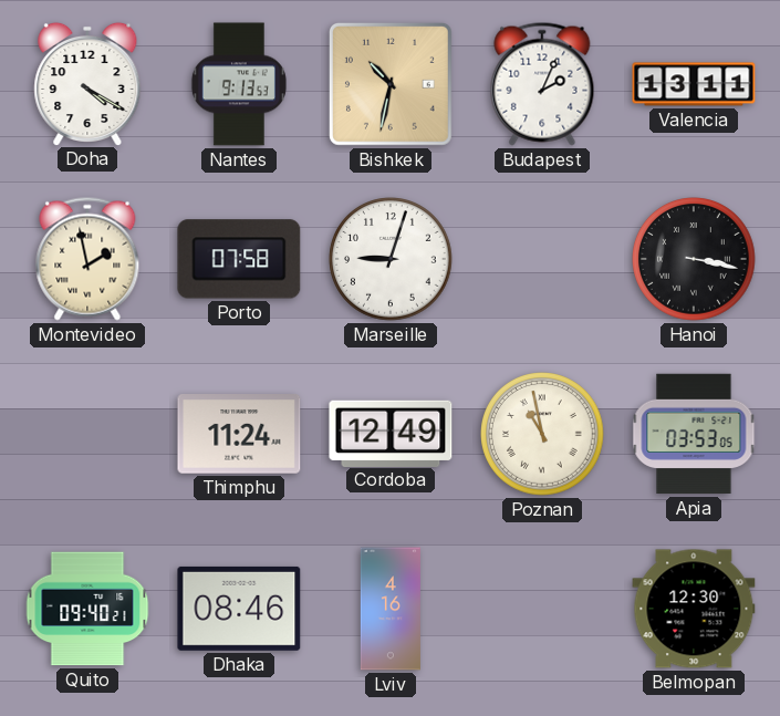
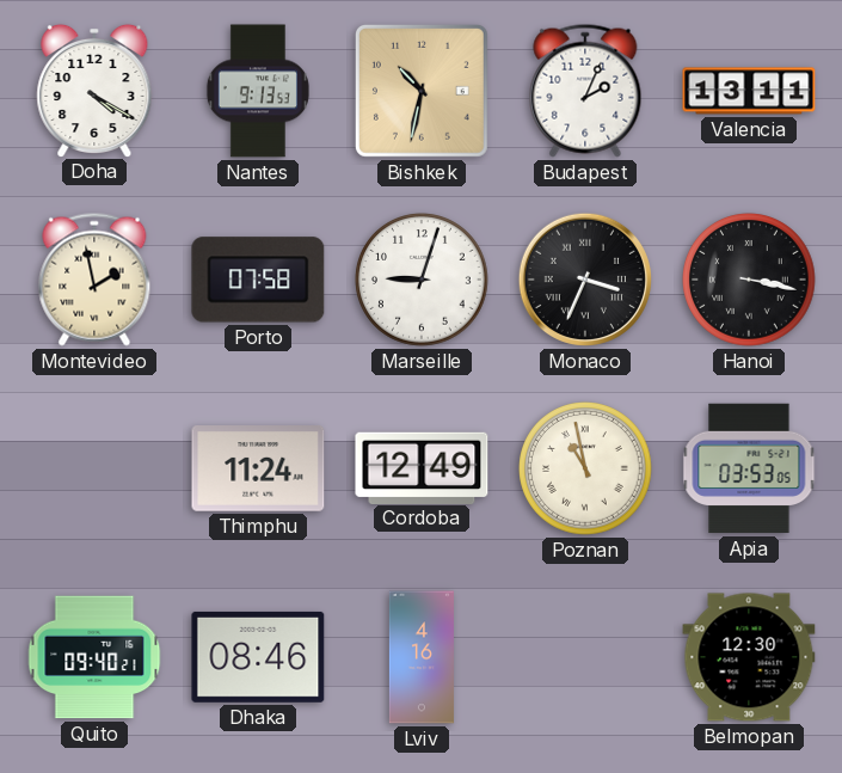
Monaco: none -> 3:34 (585, 280)
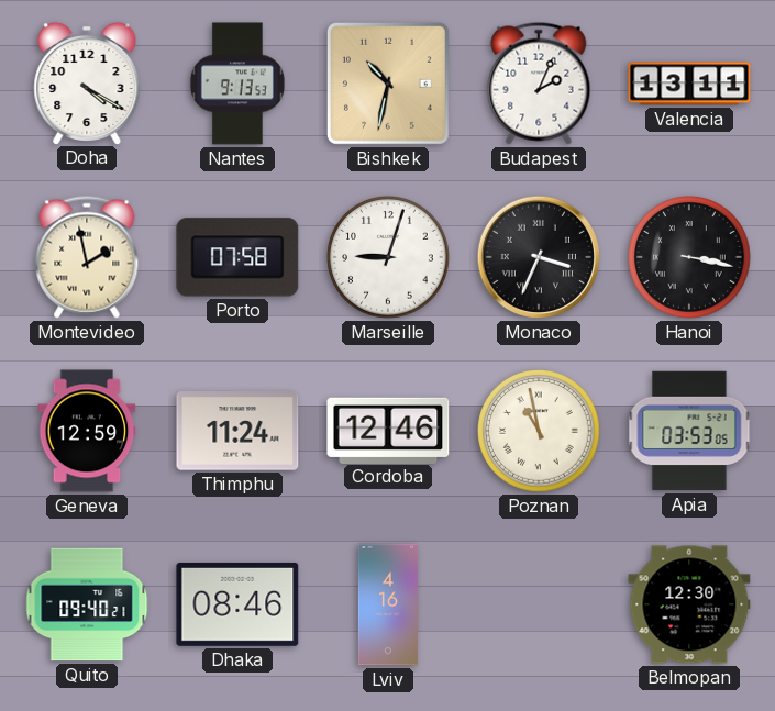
Geneva: none -> 12:59 (87, 431)
Cordoba: 12:49 -> 12:46 (388, 430)
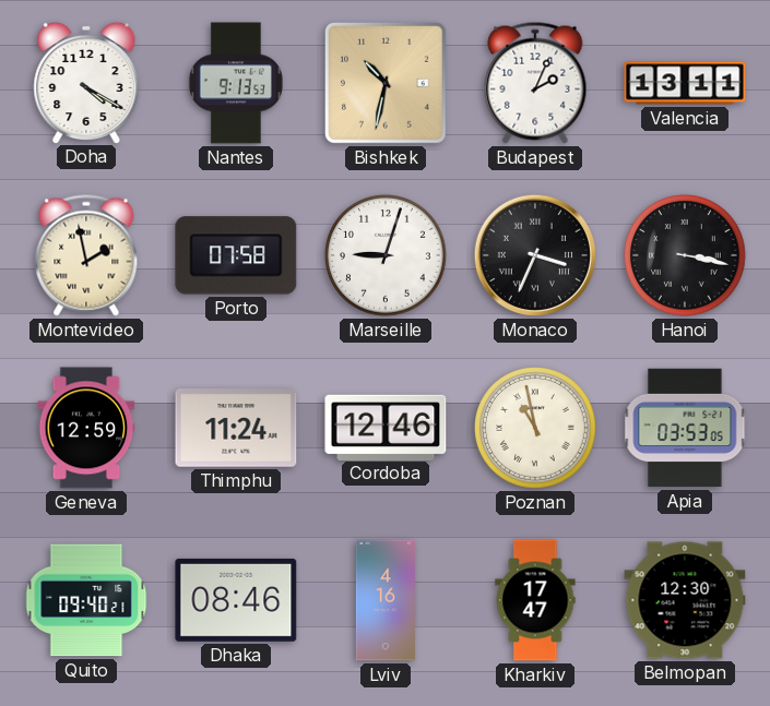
Kharkiv: none -> 17:47 (535, 600)
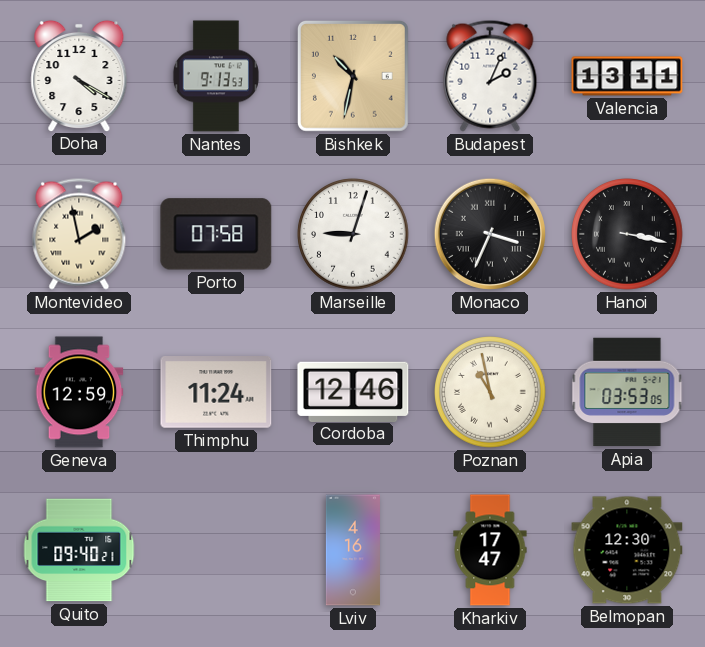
Dhaka: 08:46 -> none (236, 600)
